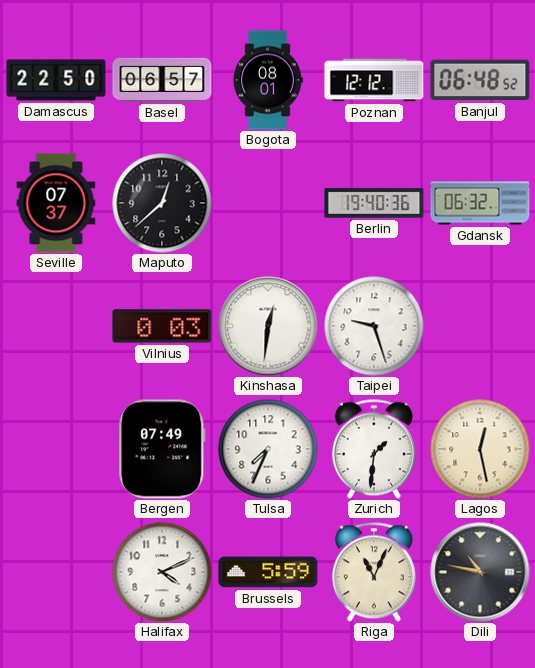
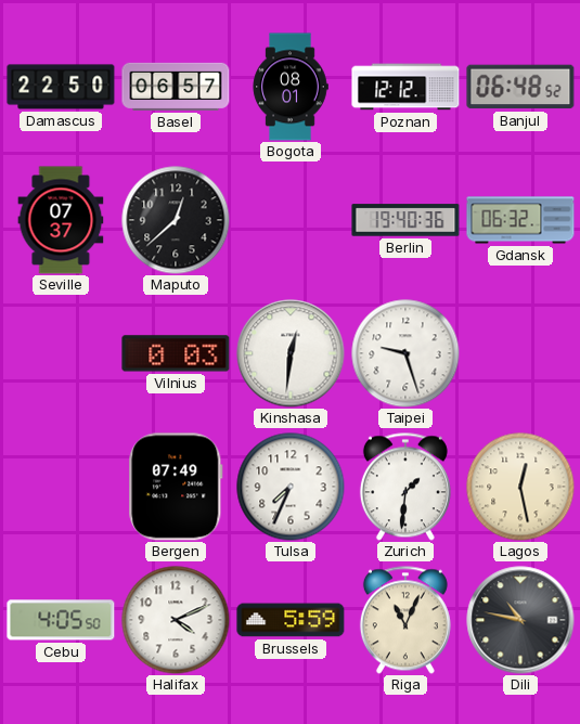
Cebu: none -> 4:05 (61, 620)
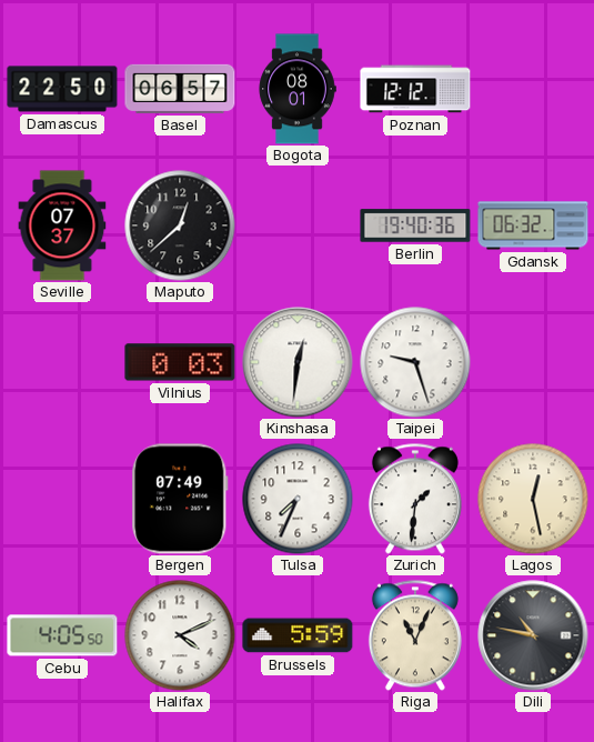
Banjul: 06:48 -> none (520, 87)
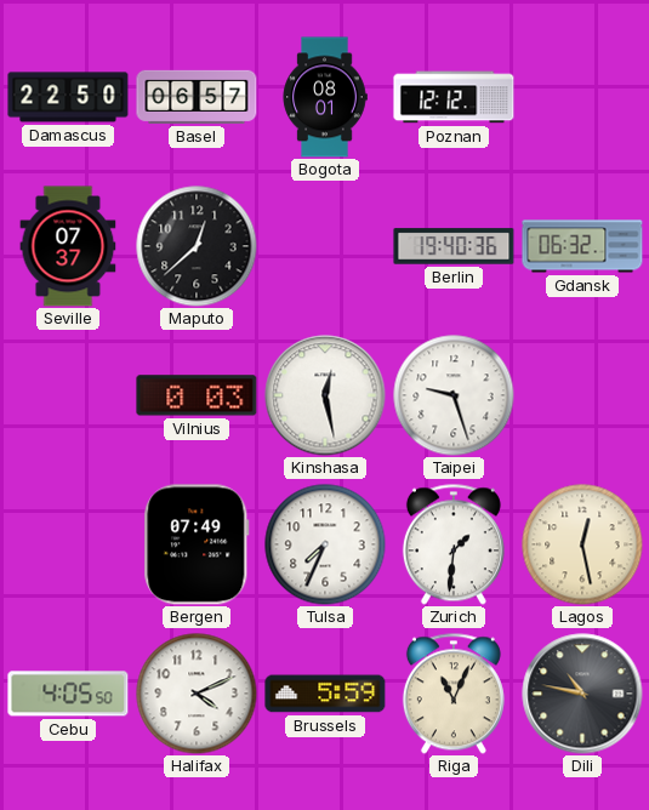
Kinshasa: 12:31 -> 12:28 (325, 395)
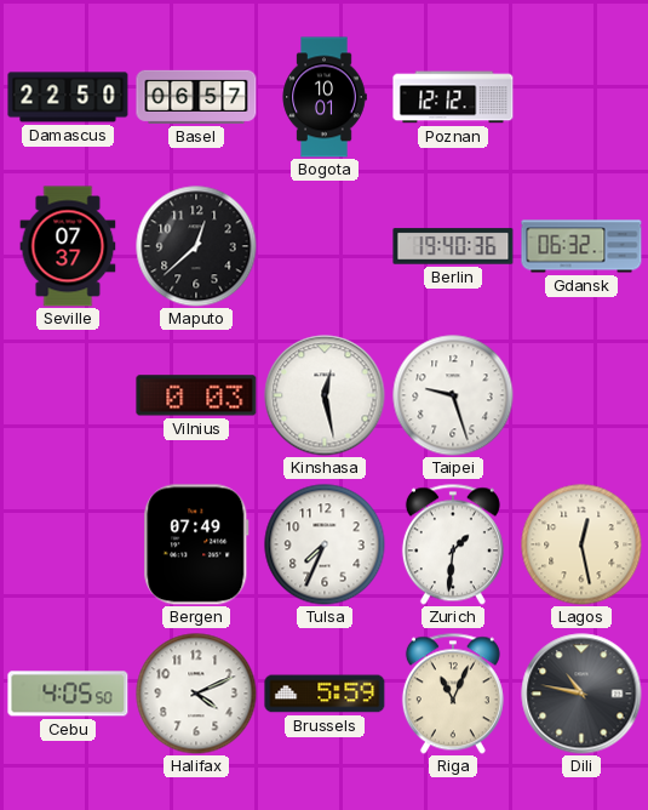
Bogota: 08:01 -> 10:01 (325, 97)
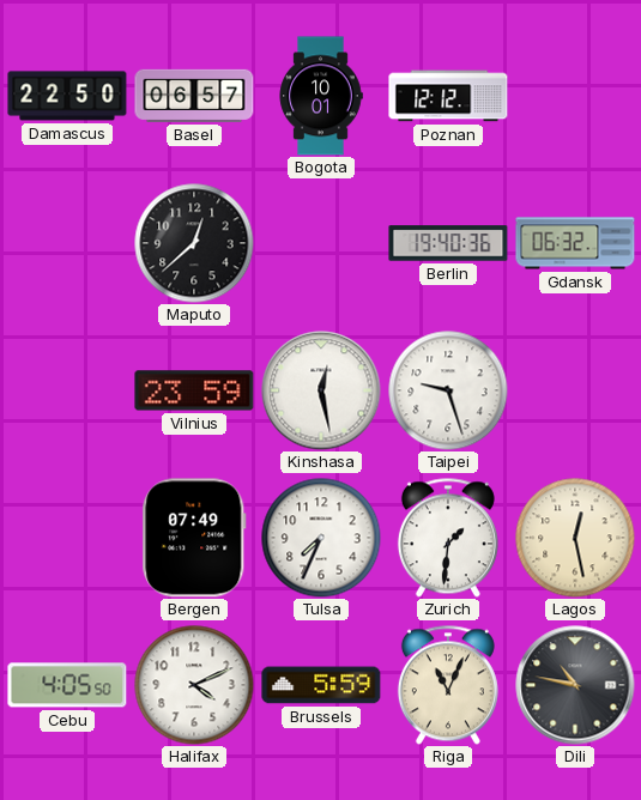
Seville: 07:37 -> none (68, 246)
Vilnius: 0:03 -> 23:59 (194, 390)
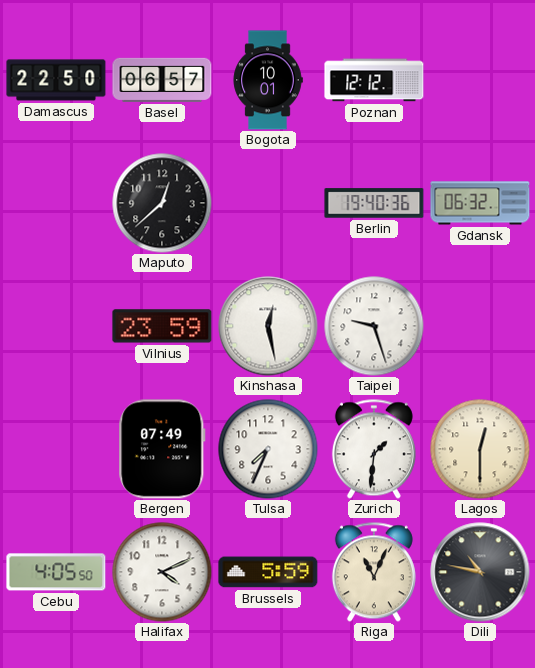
Lagos: 12:28 -> 12:30 (480, 449)
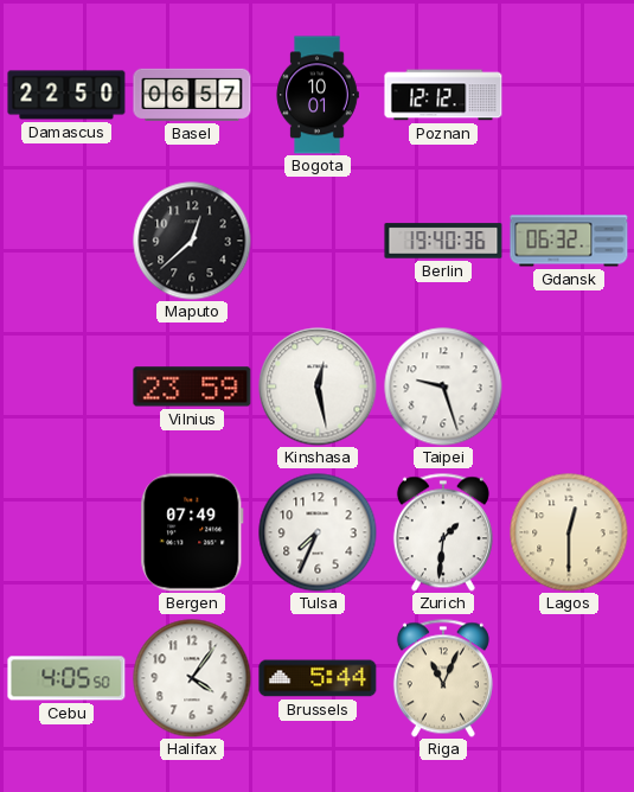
Halifax: 4:11 -> 4:06 (192, 678)
Brussels: 5:59 -> 5:44 (318, 678)
Dili: 10:47 -> none (480, 572)
